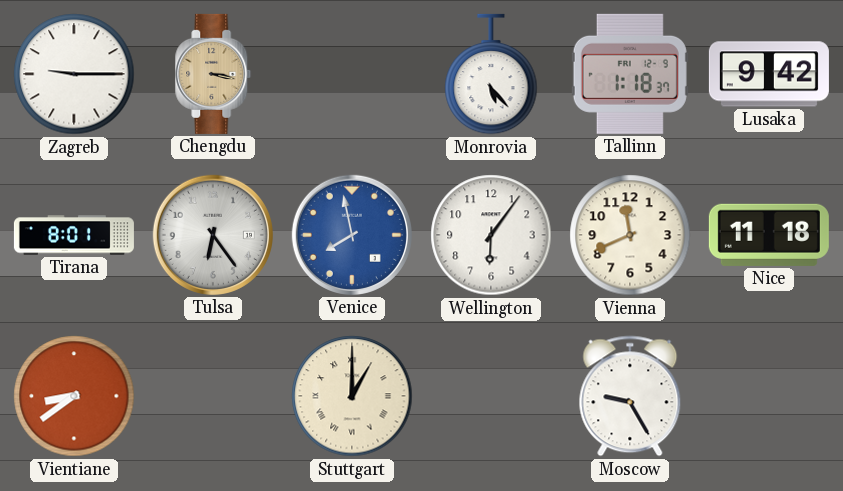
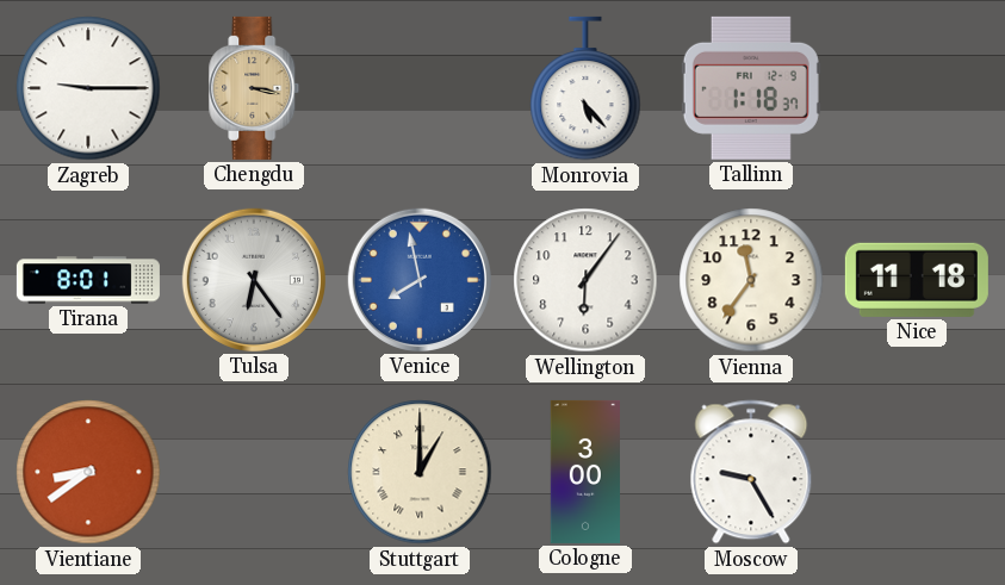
Lusaka: 9:42 -> none (769, 74)
Vienna: 11:41 -> 11:36 (751, 280)
Cologne: none -> 3:00 (584, 472)
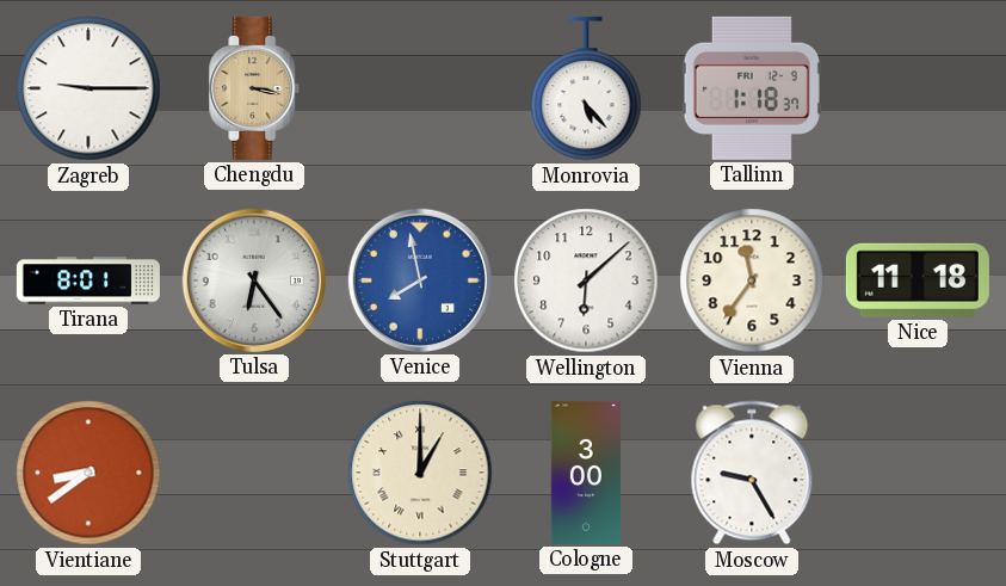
Wellington: 6:06 -> 6:08 (586, 280)
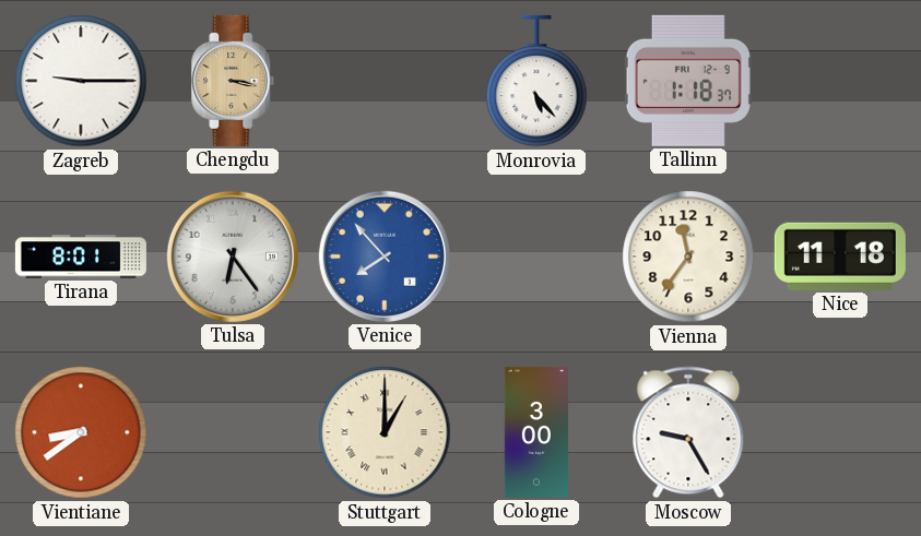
Venice: 7:58 -> 7:53 (385, 257)
Wellington: 6:08 -> none (586, 280)
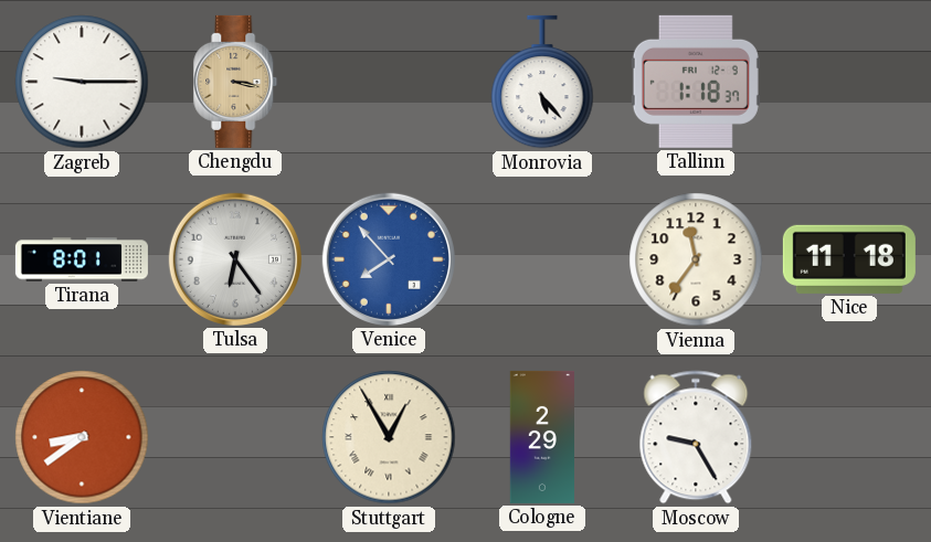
Stuttgart: 1:00 -> 12:55 (389, 437)
Cologne: 3:00 -> 2:29 (541, 437)
